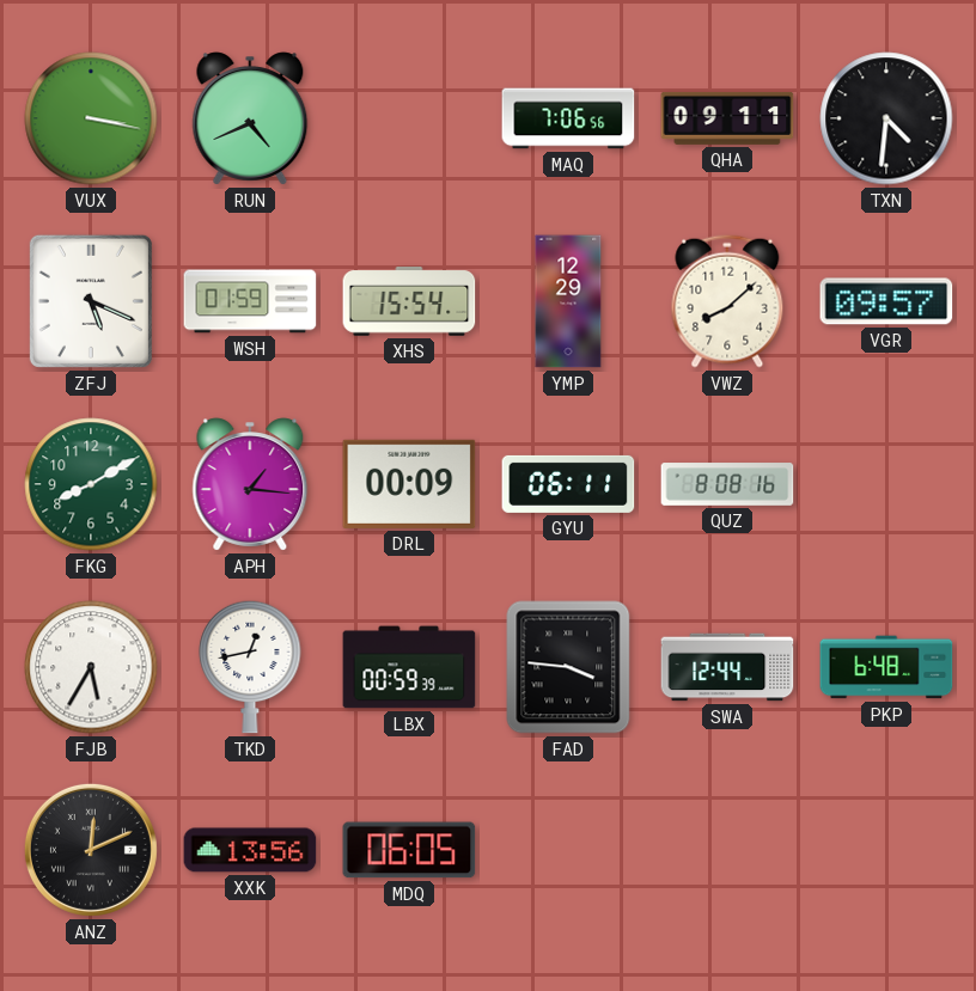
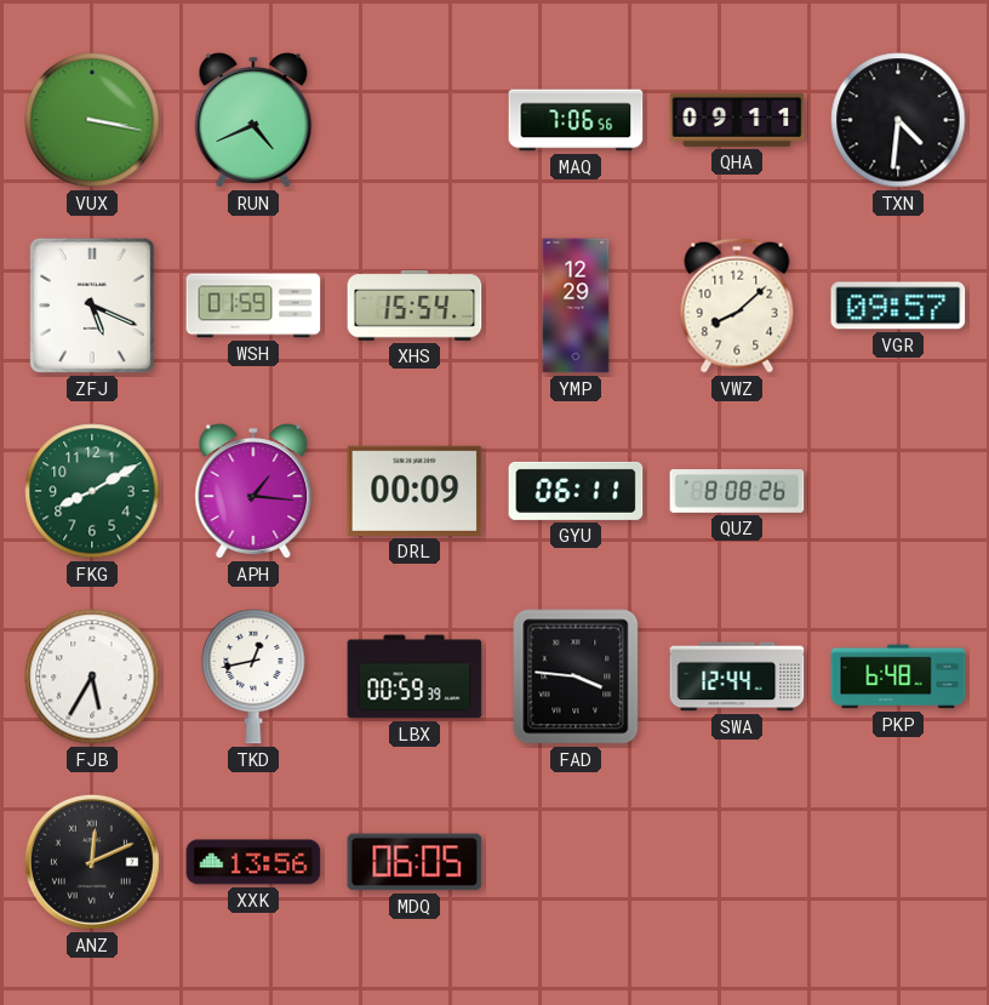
QUZ: 8:08:16 -> 8:08:26 (737, 491)
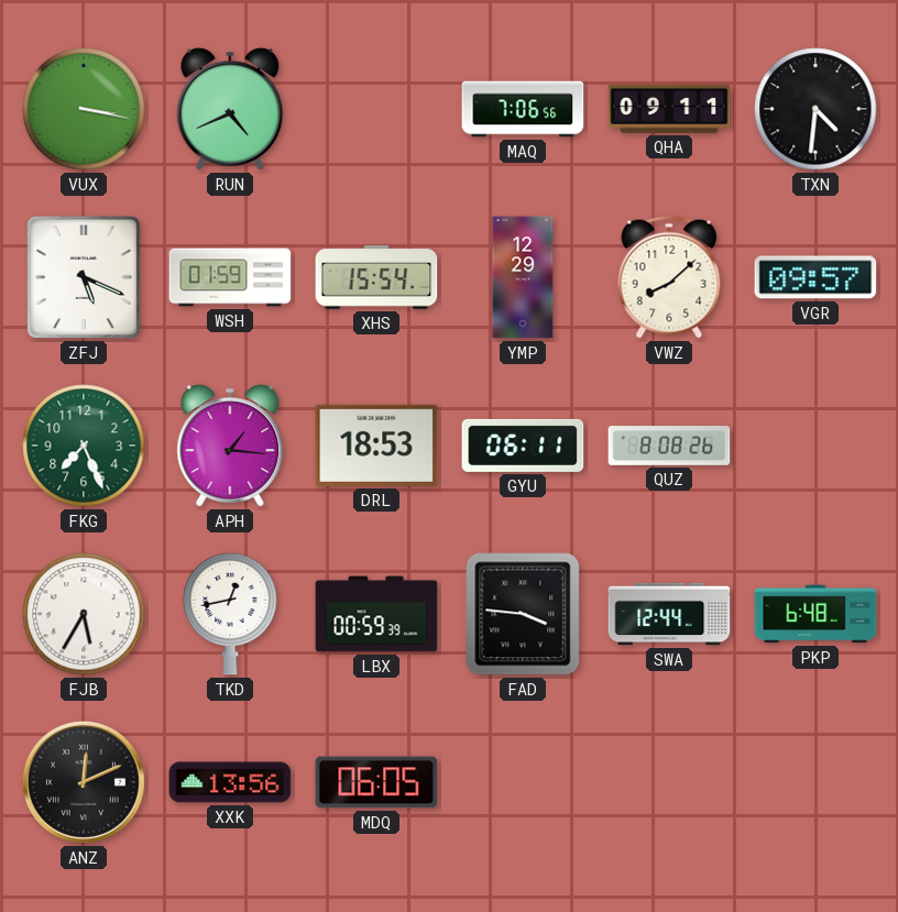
FKG: 8:10 -> 7:26 (84, 446)
DRL: 00:09 -> 18:53 (376, 446)
